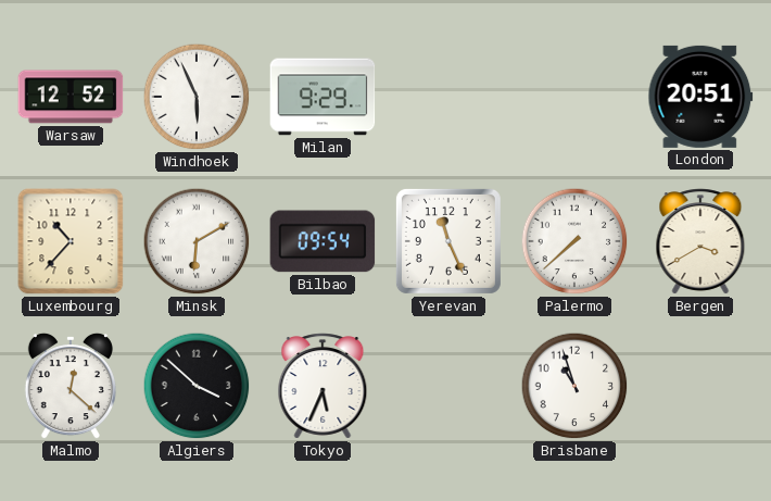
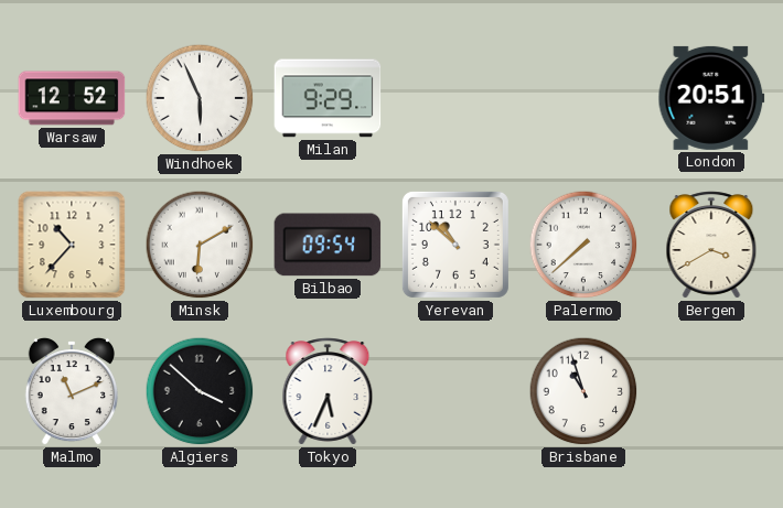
Yerevan: 11:26 -> 10:52 (455, 245)
Malmo: 12:22 -> 11:11 (72, 391)
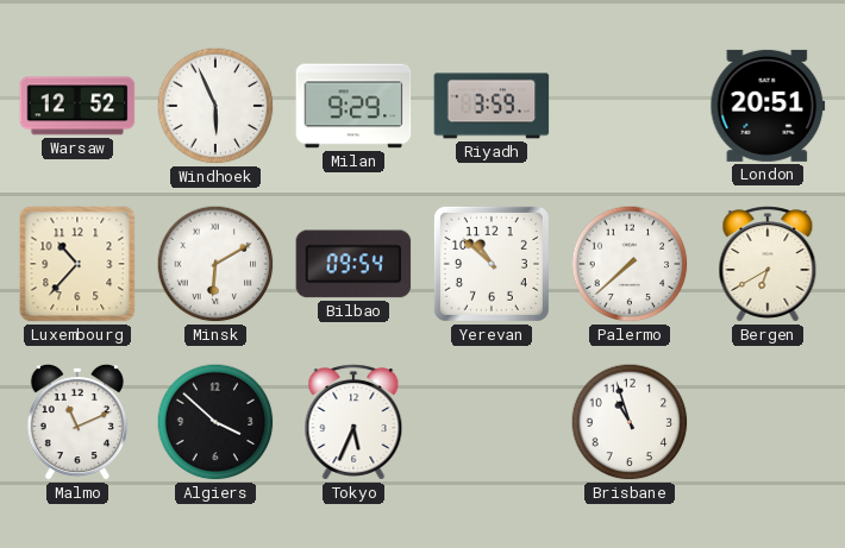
Riyadh: none -> 3:59 (492, 106)
Bergen: 3:40 -> 6:40 (768, 264)
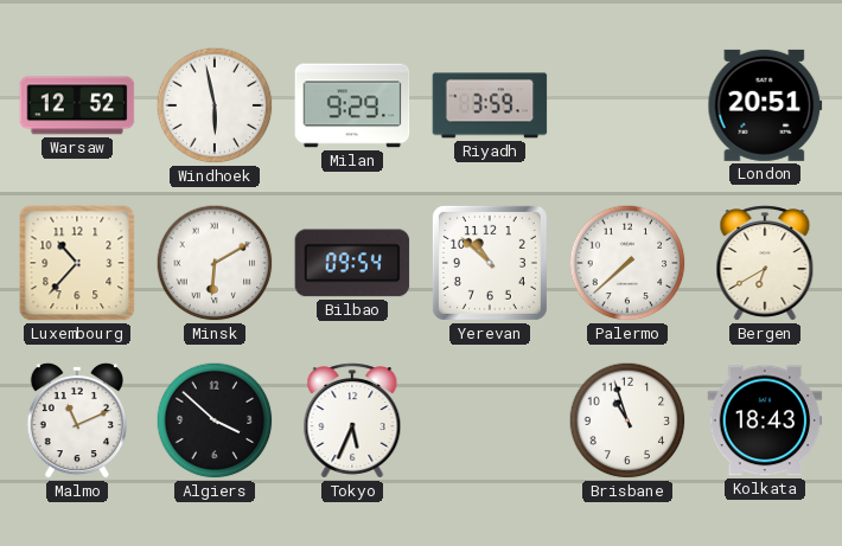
Windhoek: 5:56 -> 5:58 (215, 105)
Kolkata: none -> 18:43 (765, 420)
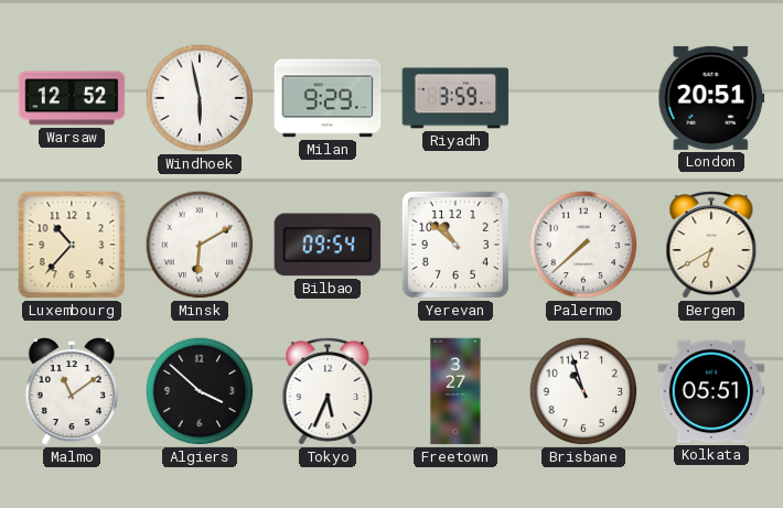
Malmo: 11:11 -> 11:09 (72, 391)
Freetown: none -> 3:27 (455, 391)
Kolkata: 18:43 -> 05:51 (711, 391)
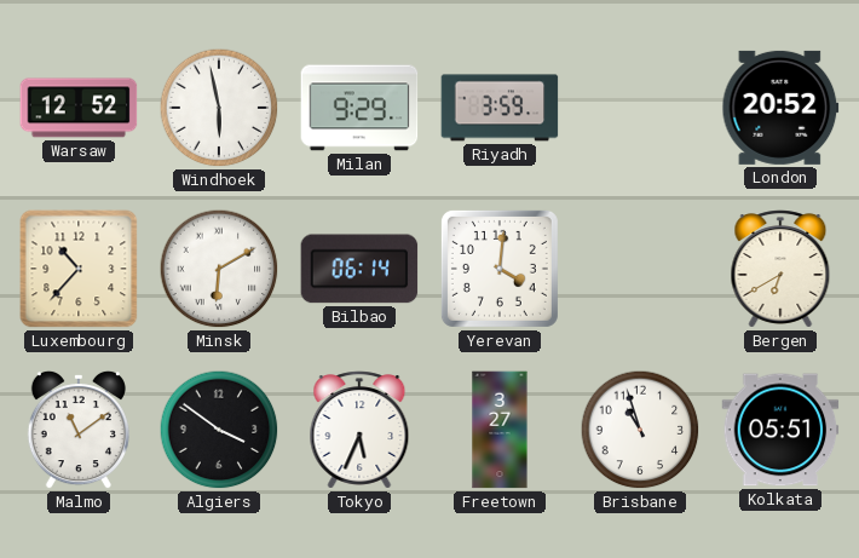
London: 20:51 -> 20:52 (780, 108)
Bilbao: 09:54 -> 06:14 (359, 269)
Yerevan: 10:52 -> 4:01 (500, 269)
Palermo: 7:38 -> none (583, 245)
Algiers: 3:52 -> 3:51 (219, 430)
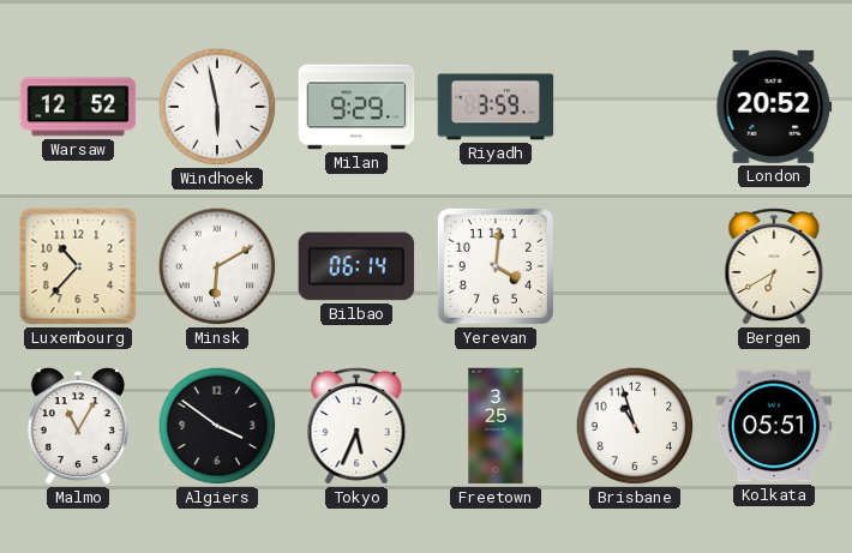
Malmo: 11:09 -> 11:05 (78, 426)
Freetown: 3:27 -> 3:25 (496, 426)
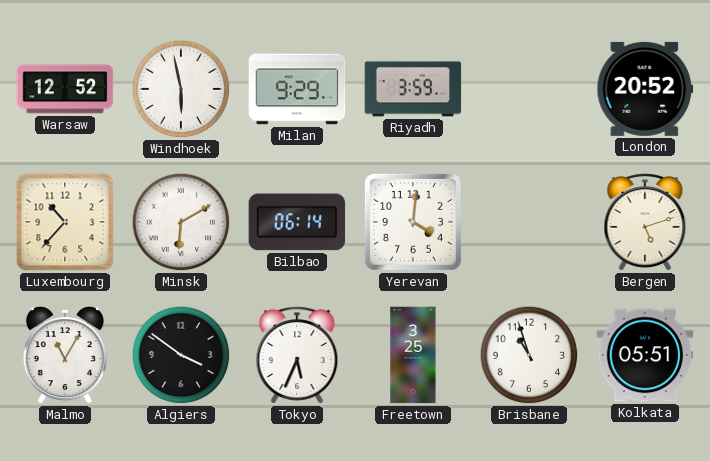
Bergen: 6:40 -> 5:12 (645, 222)
